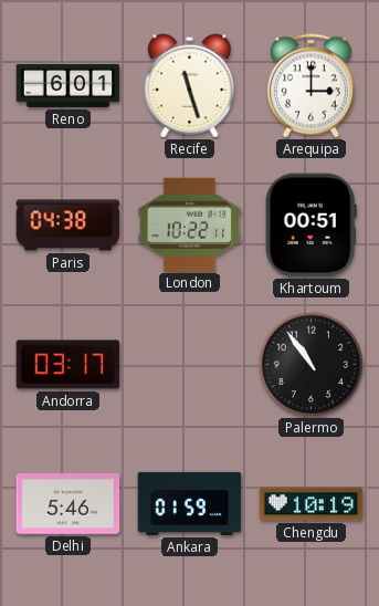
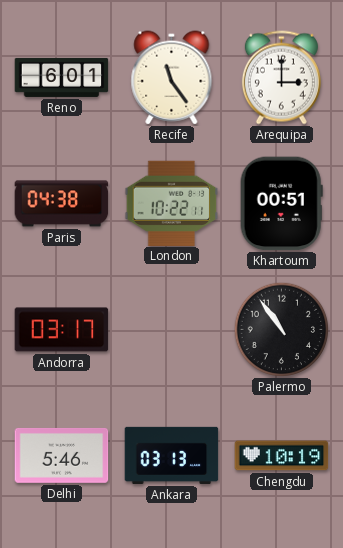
Recife: 11:27 -> 11:24 (172, 78)
Ankara: 01:59 -> 03:13 (172, 455)
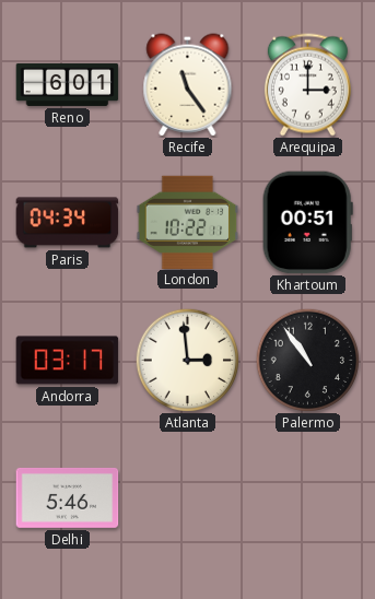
Paris: 04:38 -> 04:34 (68, 223)
Atlanta: none -> 2:59 (187, 360)
Ankara: 03:13 -> none (172, 455)
Chengdu: 10:19 -> none (282, 456)
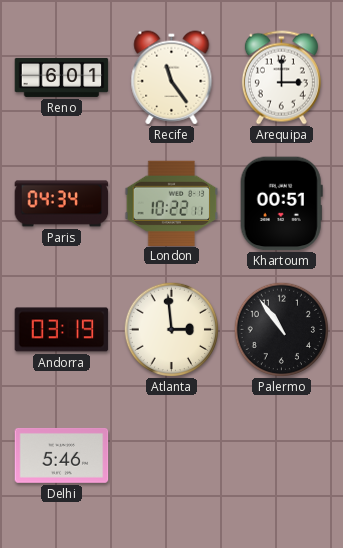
Andorra: 03:17 -> 03:19 (62, 330)
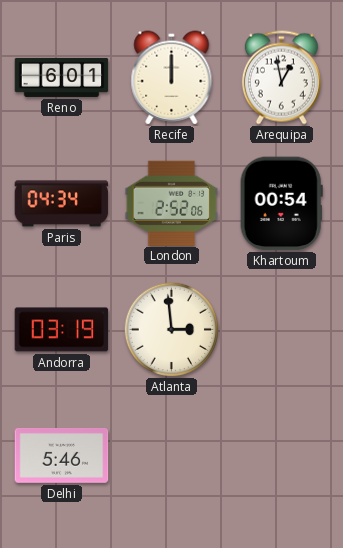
Recife: 11:24 -> 12:00 (172, 78)
Arequipa: 3:00 -> 12:58 (281, 78)
London: 10:22 -> 2:52 (172, 203)
Khartoum: 00:51 -> 00:54 (281, 204)
Palermo: 10:54 -> none (281, 329)
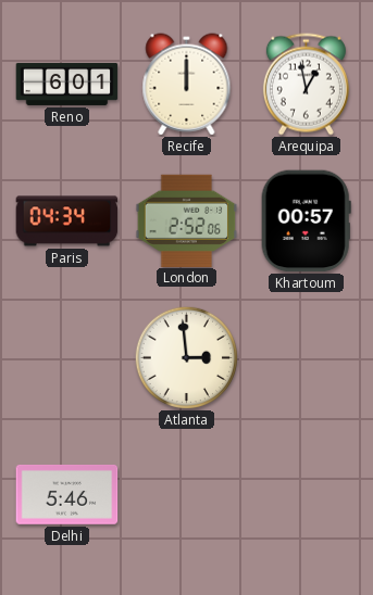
Khartoum: 00:54 -> 00:57 (306, 221)
Andorra: 03:19 -> none (62, 330)
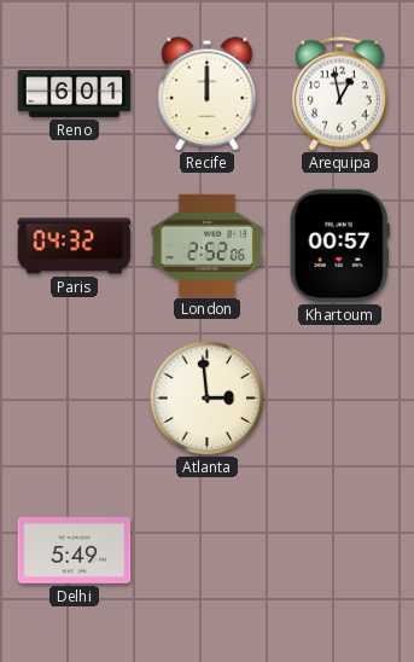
Paris: 04:34 -> 04:32 (75, 246)
Delhi: 5:46 -> 5:49 (75, 550)
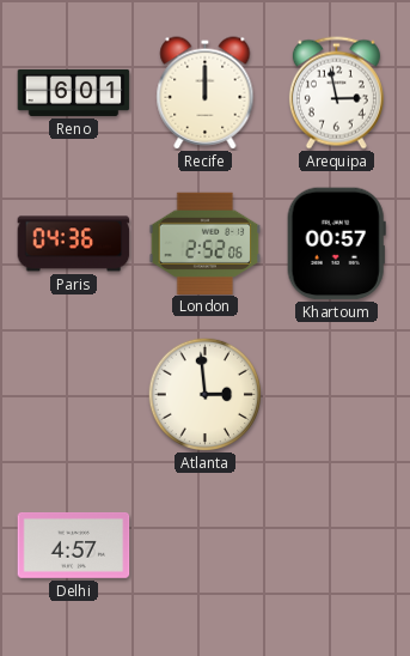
Arequipa: 12:58 -> 2:58 (336, 93)
Paris: 04:32 -> 04:36 (74, 244)
Delhi: 5:49 -> 4:57 (74, 545)
